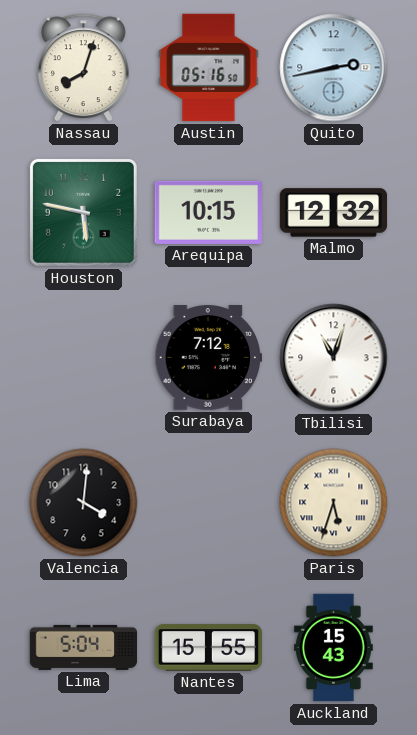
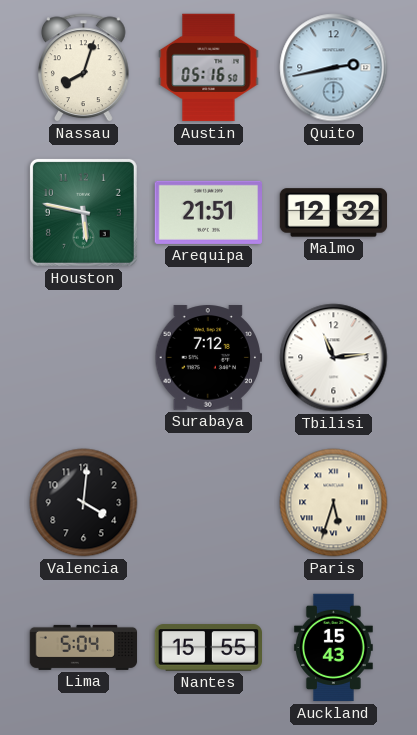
Arequipa: 10:15 -> 21:51 (208, 212)
Tbilisi: 11:03 -> 11:14 (334, 358)
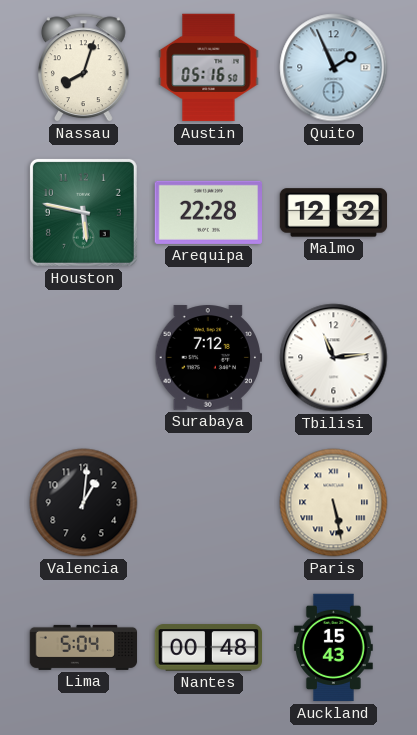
Quito: 2:43 -> 1:56 (334, 68)
Arequipa: 21:51 -> 22:28 (208, 212)
Valencia: 4:01 -> 1:01 (84, 503)
Paris: 5:33 -> 5:28 (334, 503)
Nantes: 15:55 -> 00:48 (209, 648)
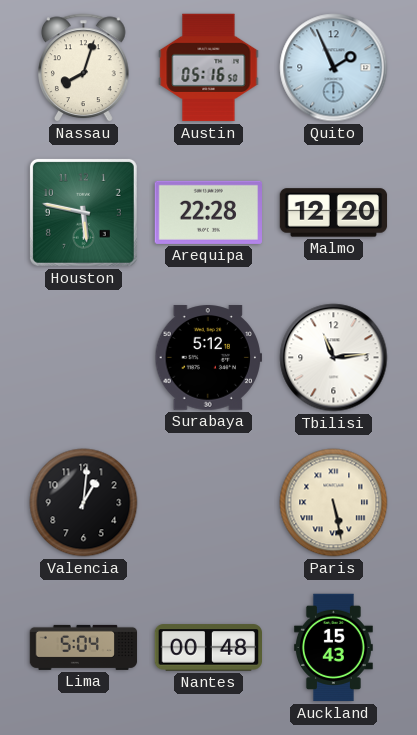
Malmo: 12:32 -> 12:20 (334, 213)
Surabaya: 7:12 -> 5:12 (209, 358)
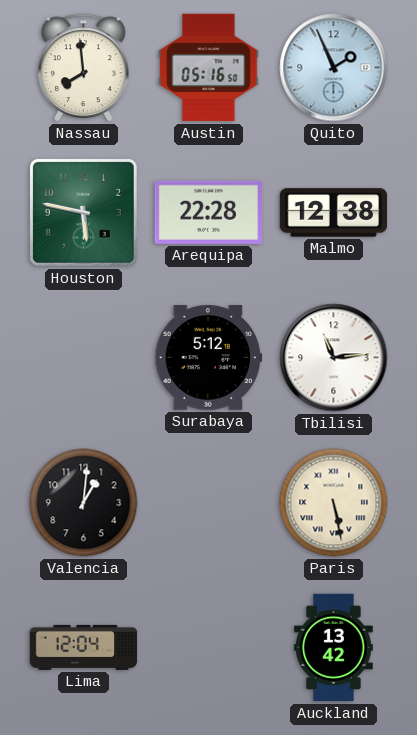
Nassau: 8:03 -> 7:59 (84, 68)
Malmo: 12:20 -> 12:38 (334, 213)
Lima: 5:04 -> 12:04 (84, 647)
Nantes: 00:48 -> none (209, 648)
Auckland: 15:43 -> 13:42 (333, 648)
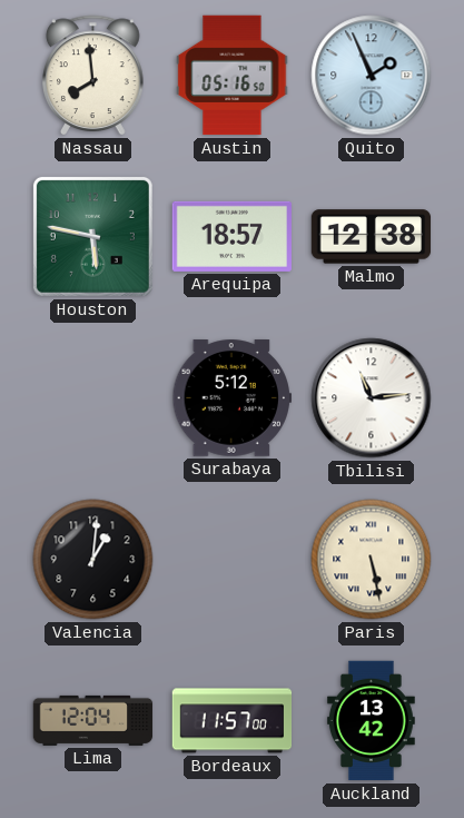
Arequipa: 22:28 -> 18:57 (231, 236)
Bordeaux: none -> 11:57 (233, 721)
